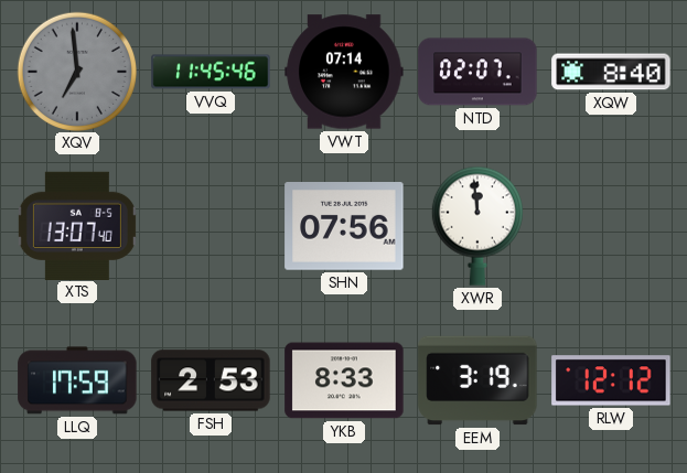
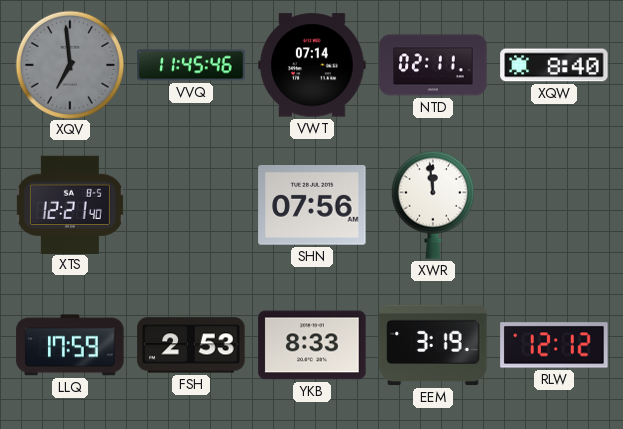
NTD: 02:07 -> 02:11 (433, 65)
XTS: 13:07 -> 12:21 (70, 204)
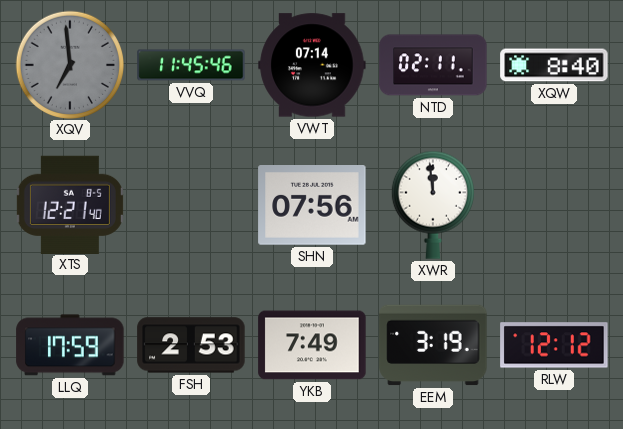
YKB: 8:33 -> 7:49 (312, 345)
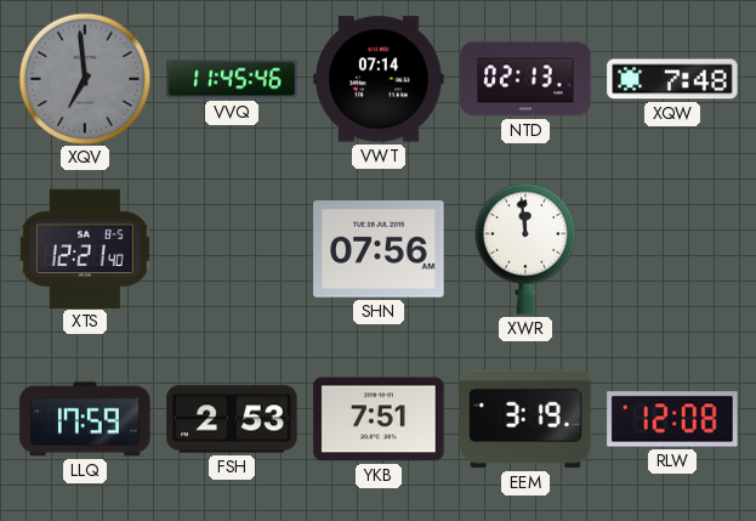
NTD: 02:11 -> 02:13 (525, 79)
XQW: 8:40 -> 7:48 (672, 79)
YKB: 7:49 -> 7:51 (379, 419)
RLW: 12:12 -> 12:08 (672, 419)
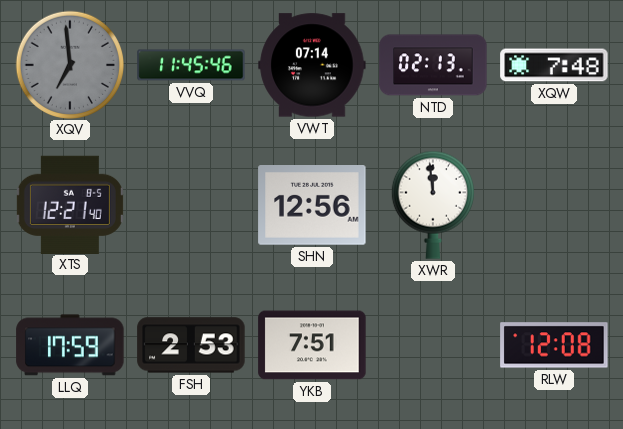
SHN: 07:56 -> 12:56 (312, 205)
EEM: 3:19 -> none (525, 419)
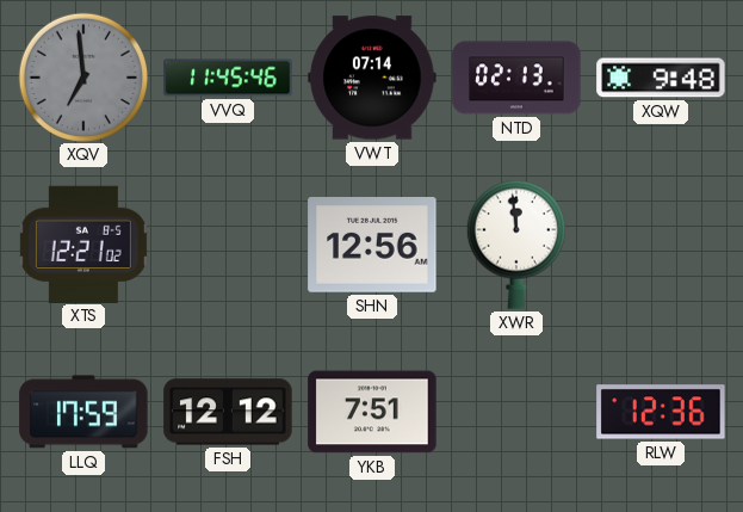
XQW: 7:48 -> 9:48 (661, 78)
XTS: 12:21:40 -> 12:21:02 (83, 243)
FSH: 2:53 -> 12:12 (228, 412)
RLW: 12:08 -> 12:36 (661, 412)
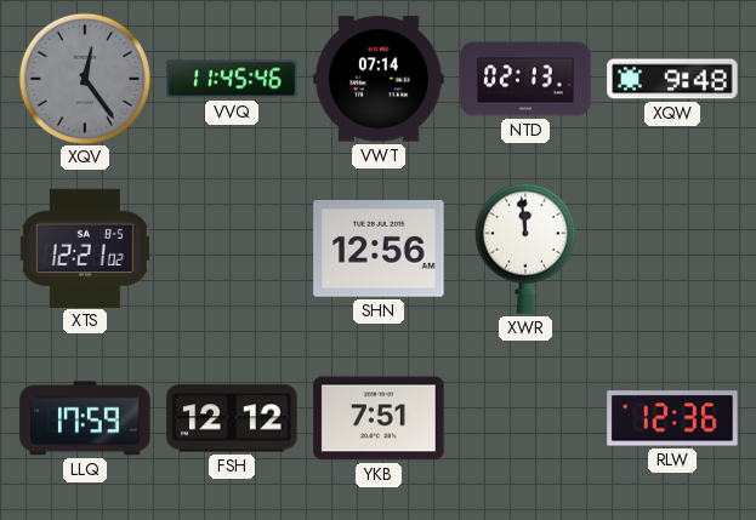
XQV: 6:59 -> 12:24 (84, 78)
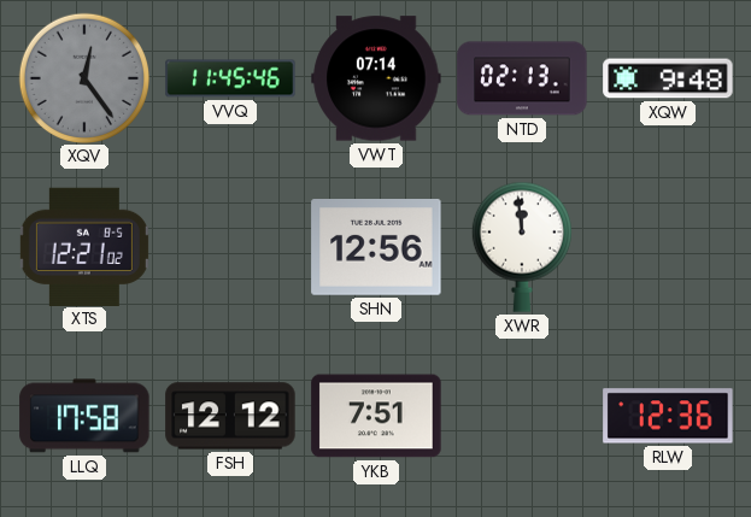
LLQ: 17:59 -> 17:58 (84, 416)
